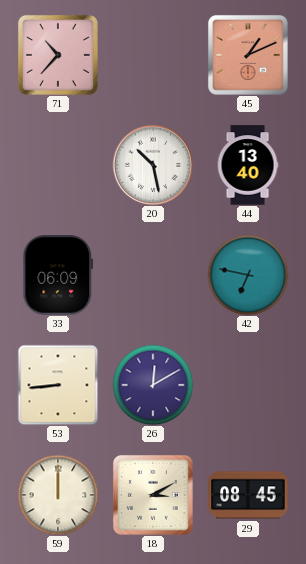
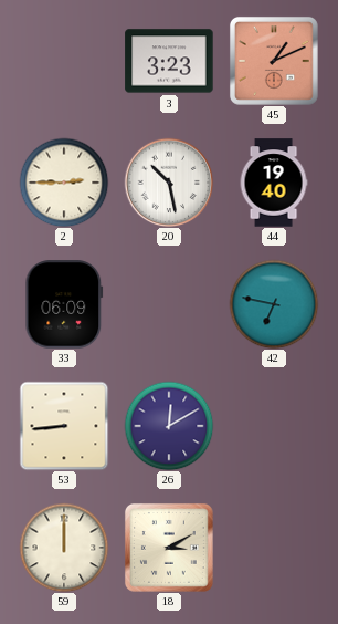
71: 10:37 -> none (58, 55)
3: none -> 3:23 (169, 61)
2: none -> 2:45 (64, 183)
44: 13:40 -> 19:40 (274, 183)
29: 08:45 -> none (248, 495)
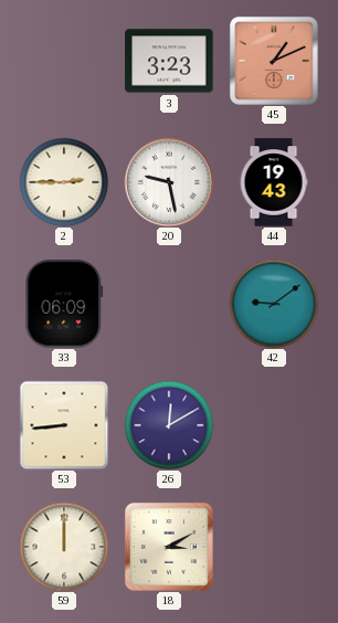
20: 10:28 -> 9:28 (169, 182)
44: 19:40 -> 19:43 (274, 182)
42: 6:47 -> 9:09 (274, 304)
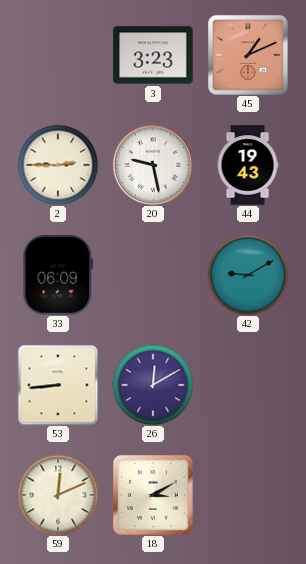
42: 9:09 -> 9:10 (248, 275)
59: 12:00 -> 12:11 (58, 495)
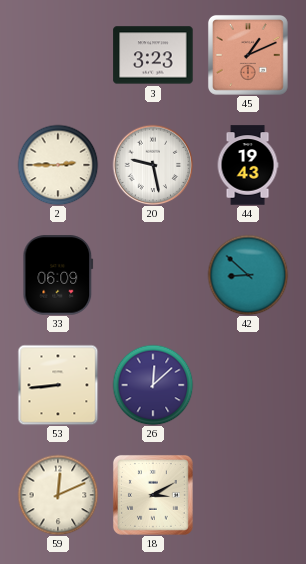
42: 9:10 -> 8:52 (248, 275)
26: 12:10 -> 12:08 (153, 385)
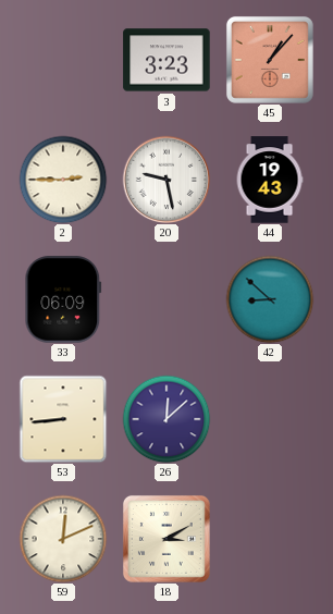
45: 1:11 -> 1:07 (270, 60)
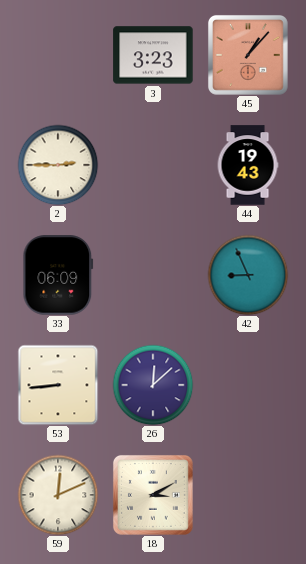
20: 9:28 -> none (166, 180)
42: 8:52 -> 8:56 (248, 275)
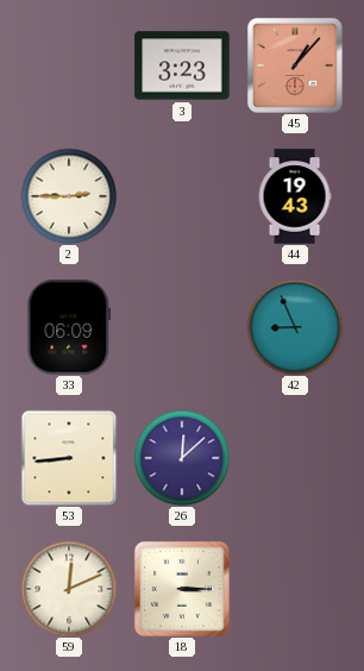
18: 3:10 -> 3:15 (182, 589)
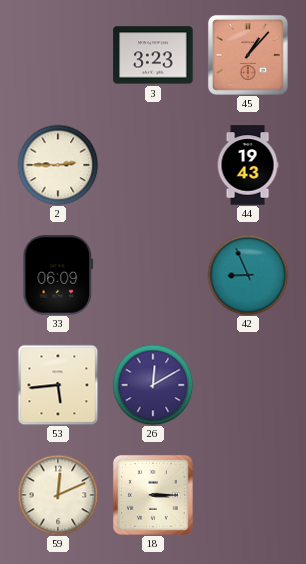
53: 8:44 -> 5:44 (58, 385)
26: 12:08 -> 12:10 (153, 385)
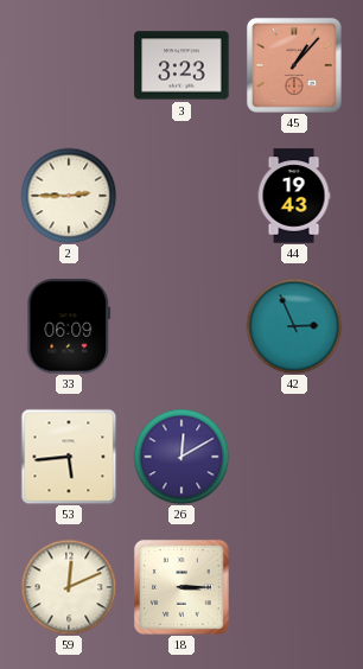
42: 8:56 -> 2:56 (294, 326)
